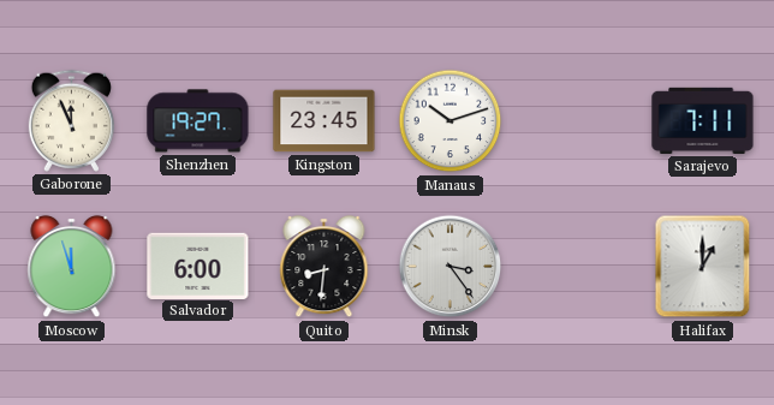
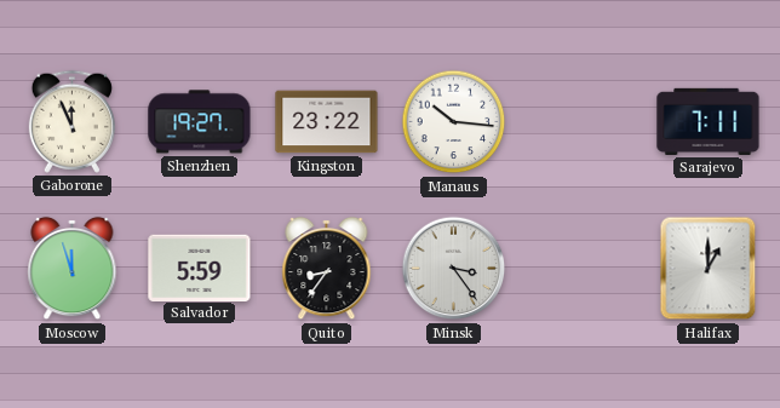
Kingston: 23:45 -> 23:22 (327, 122)
Manaus: 10:12 -> 10:16 (454, 122)
Salvador: 6:00 -> 5:59 (200, 268)
Quito: 8:31 -> 8:36 (327, 269)
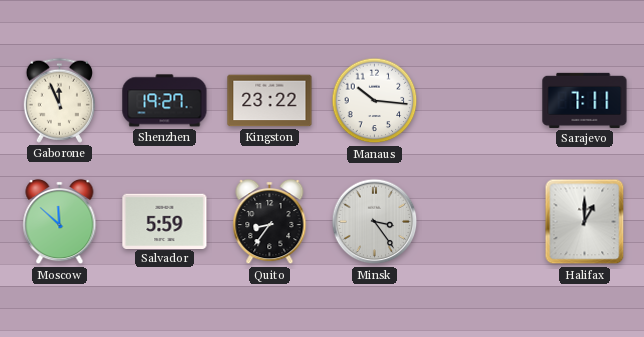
Moscow: 11:57 -> 11:52 (60, 222)
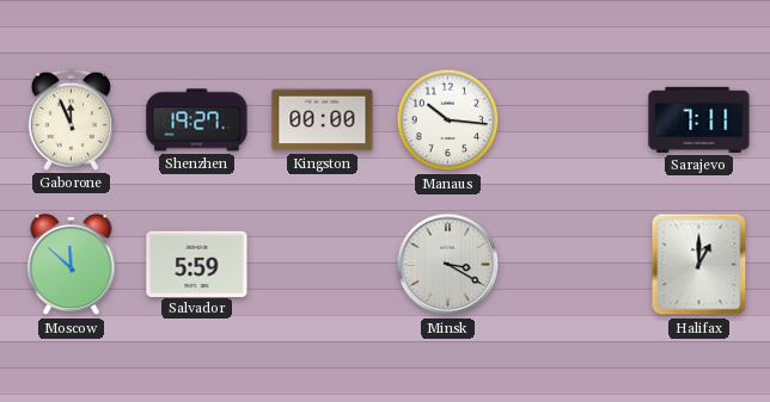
Kingston: 23:22 -> 00:00 (323, 120)
Quito: 8:36 -> none (270, 222)
Minsk: 3:24 -> 3:20 (448, 265)
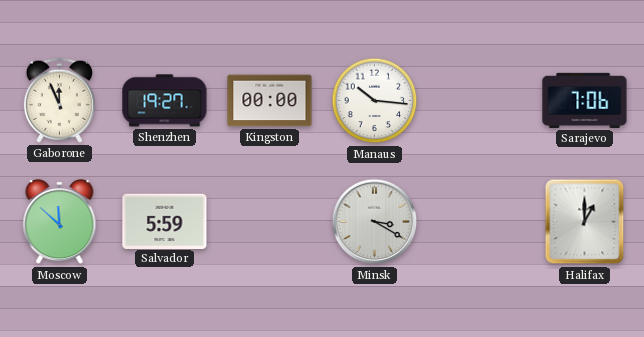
Sarajevo: 7:11 -> 7:06 (585, 100)
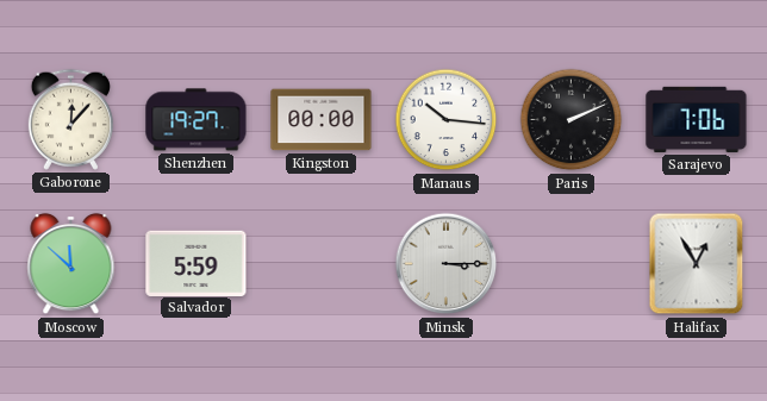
Gaborone: 11:56 -> 12:07 (70, 119)
Paris: none -> 2:11 (572, 120)
Minsk: 3:20 -> 3:15 (447, 264)
Halifax: 1:00 -> 12:55 (697, 264)
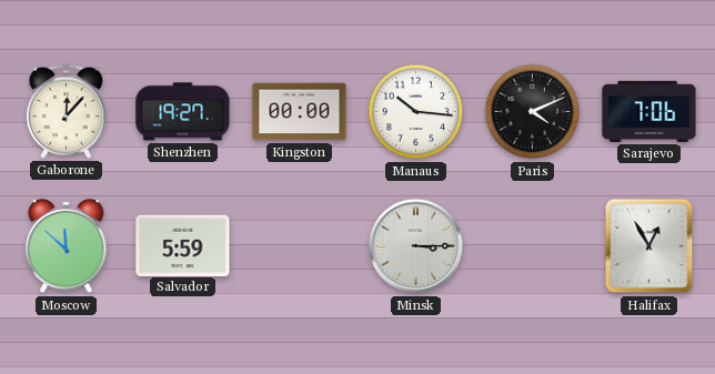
Paris: 2:11 -> 4:11 (533, 112)
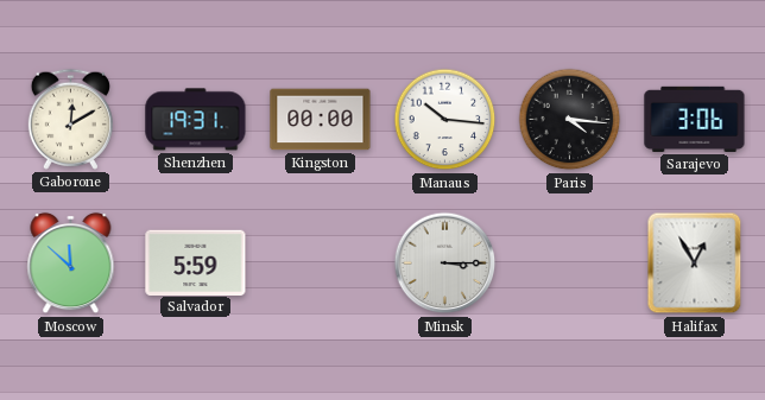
Gaborone: 12:07 -> 12:10 (70, 119)
Shenzhen: 19:27 -> 19:31 (196, 120)
Paris: 4:11 -> 4:16 (570, 120)
Sarajevo: 7:06 -> 3:06 (695, 119)
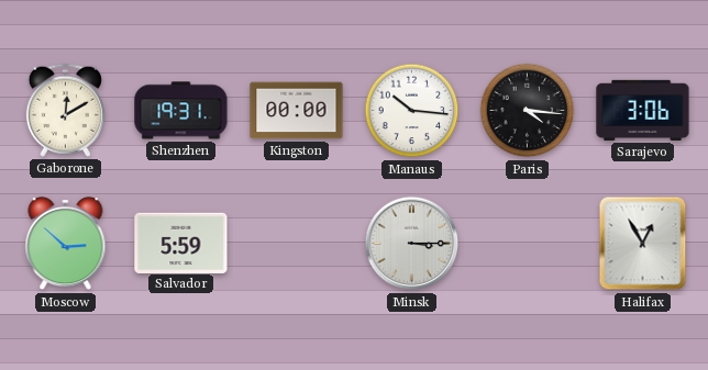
Moscow: 11:52 -> 2:52 (66, 244)
